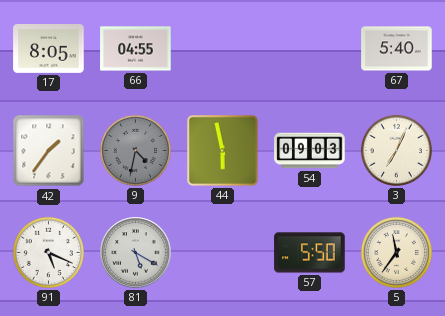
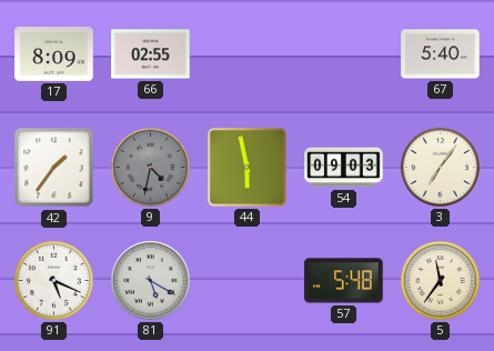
17: 8:05 -> 8:09 (54, 54)
66: 04:55 -> 02:55 (151, 54)
3: 7:04 -> 7:06 (440, 167)
57: 5:50 -> 5:48 (344, 281)
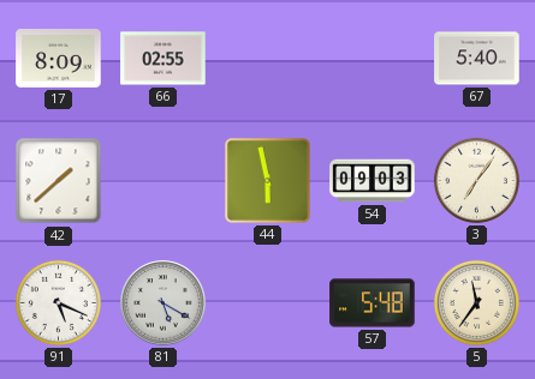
42: 1:36 -> 1:38 (59, 181)
9: 4:32 -> none (150, 167)
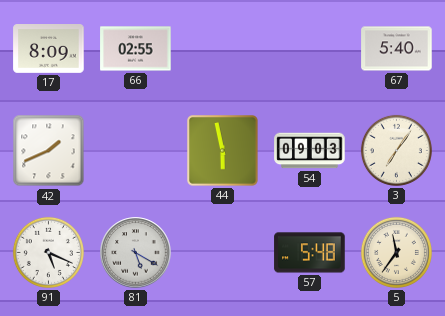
42: 1:38 -> 1:41 (49, 151)
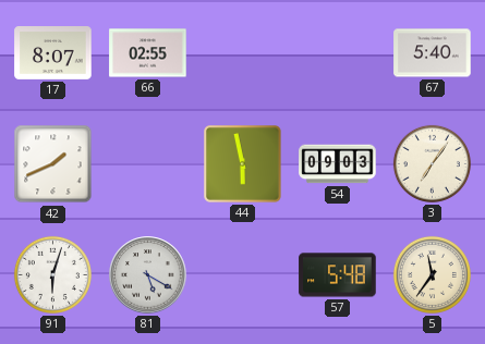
17: 8:09 -> 8:07 (53, 53)
91: 5:19 -> 6:03 (52, 274)
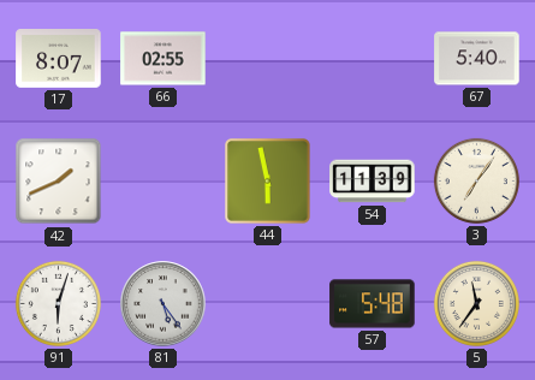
54: 09:03 -> 11:39 (373, 182)
81: 5:20 -> 5:24 (164, 304)
